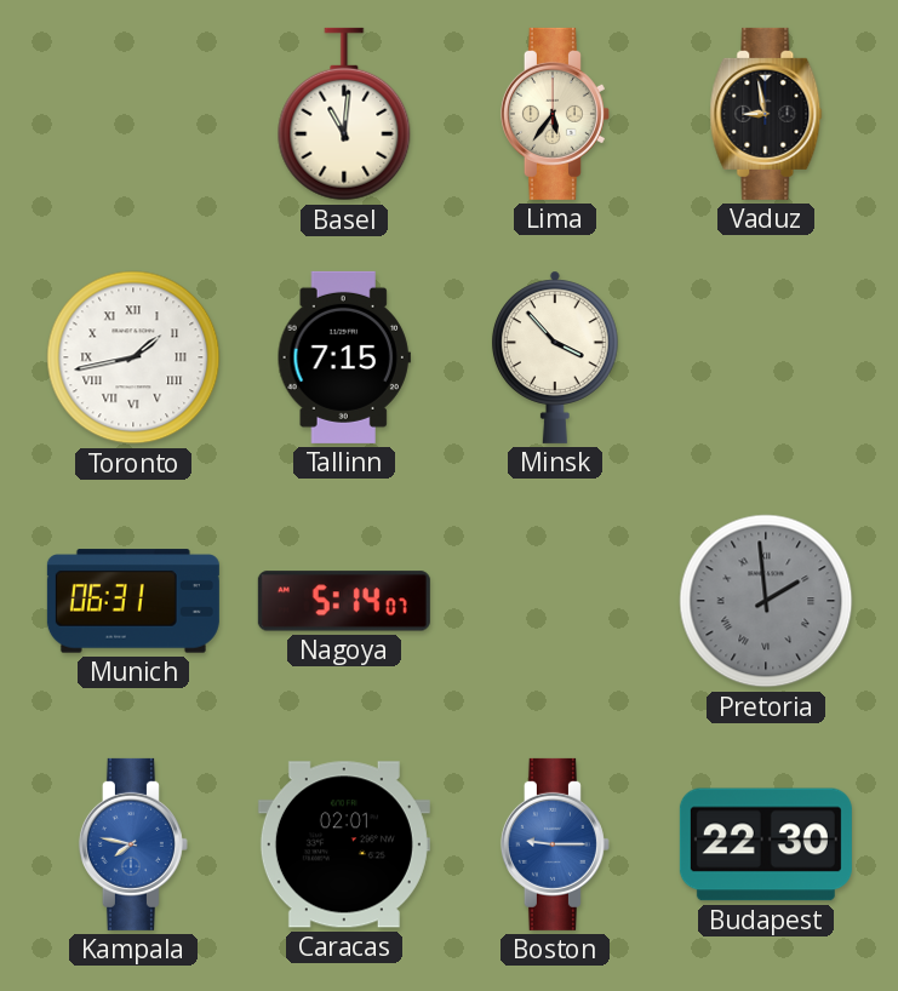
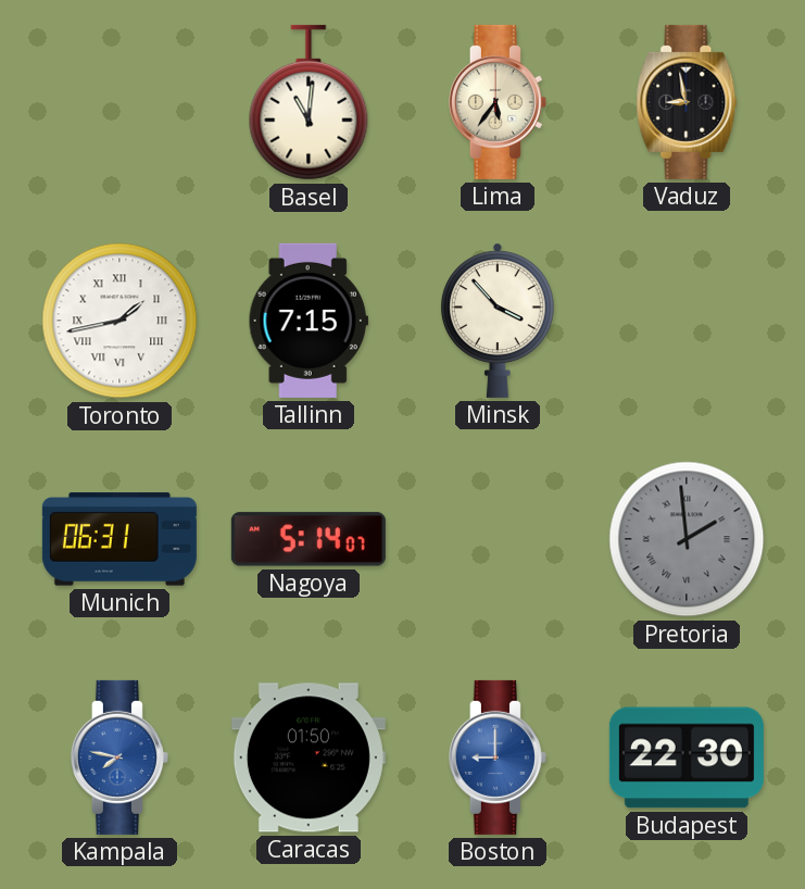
Caracas: 02:01 -> 01:50 (309, 757)
Boston: 9:15 -> 9:00 (498, 757)
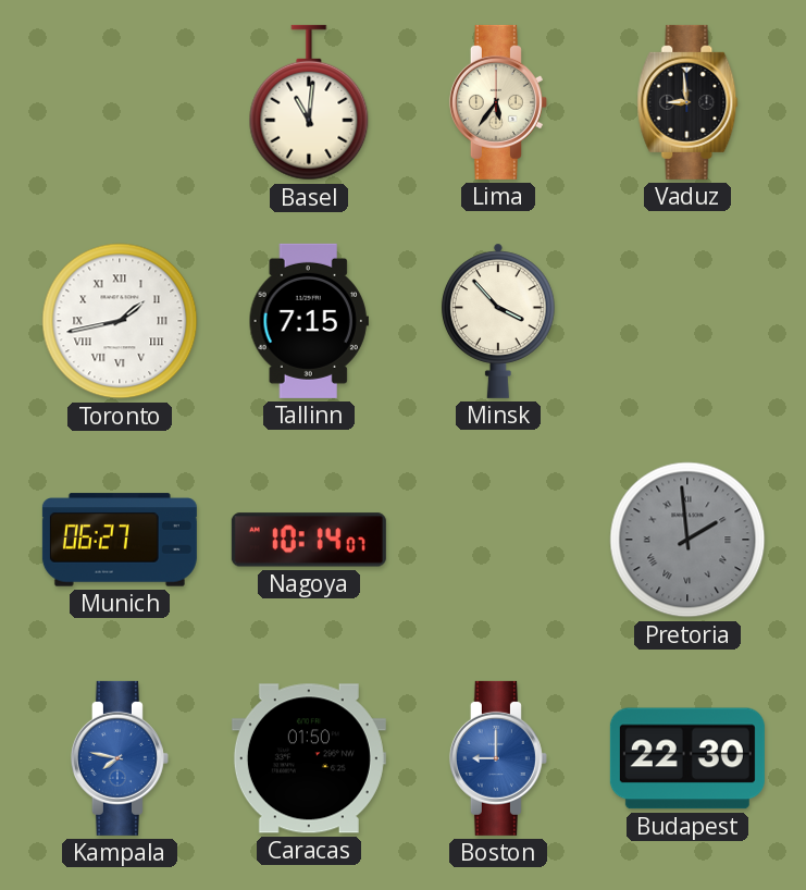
Vaduz: 8:58 -> 8:59 (687, 102)
Munich: 06:31 -> 06:27 (120, 540)
Nagoya: 5:14 -> 10:14 (309, 540)
